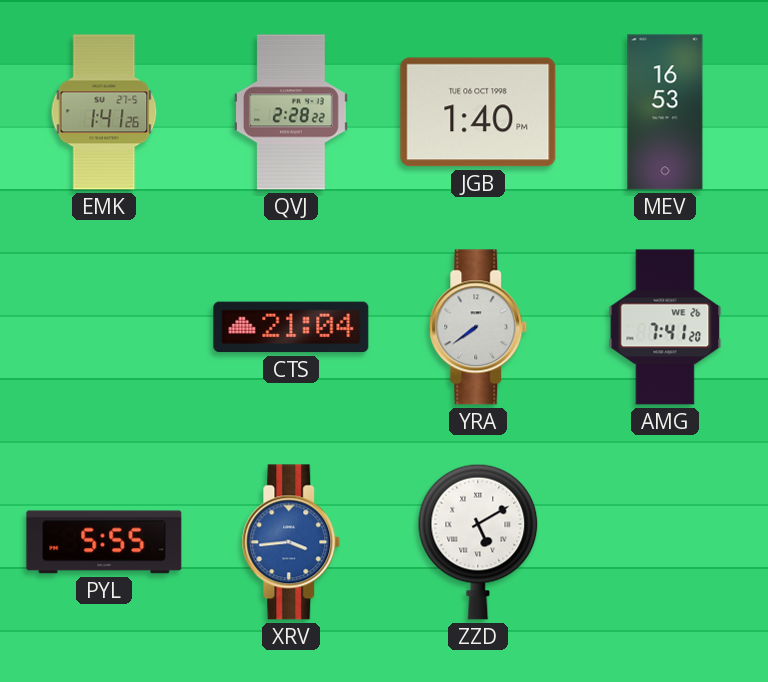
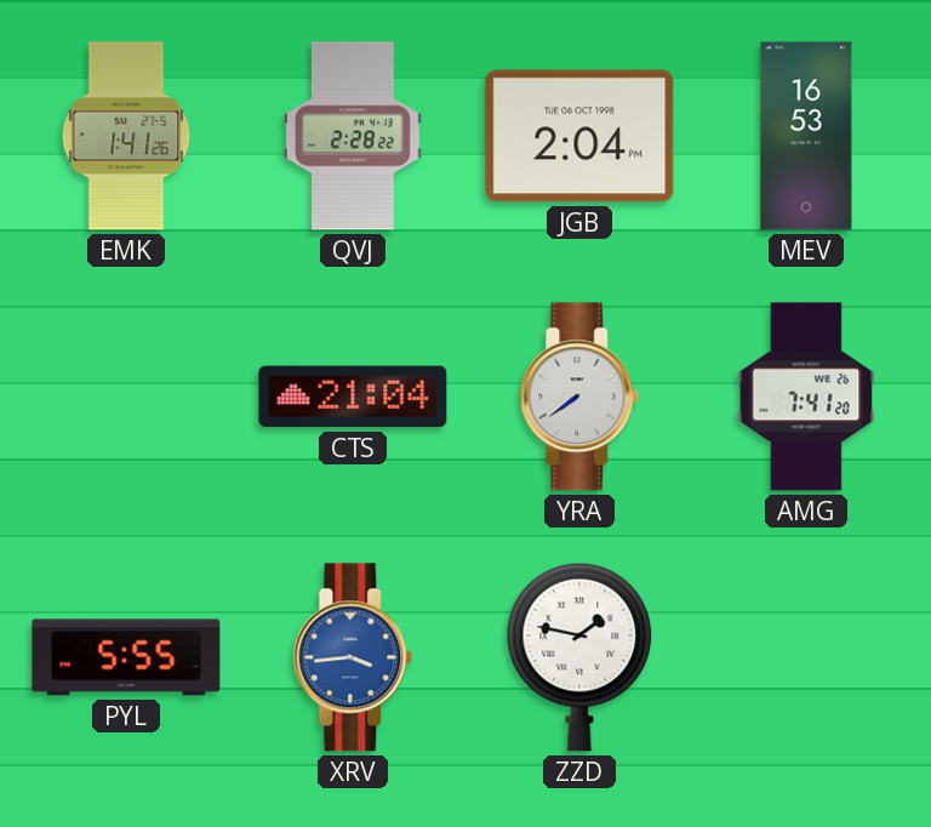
JGB: 1:40 -> 2:04 (579, 136)
ZZD: 5:10 -> 1:47 (579, 657)
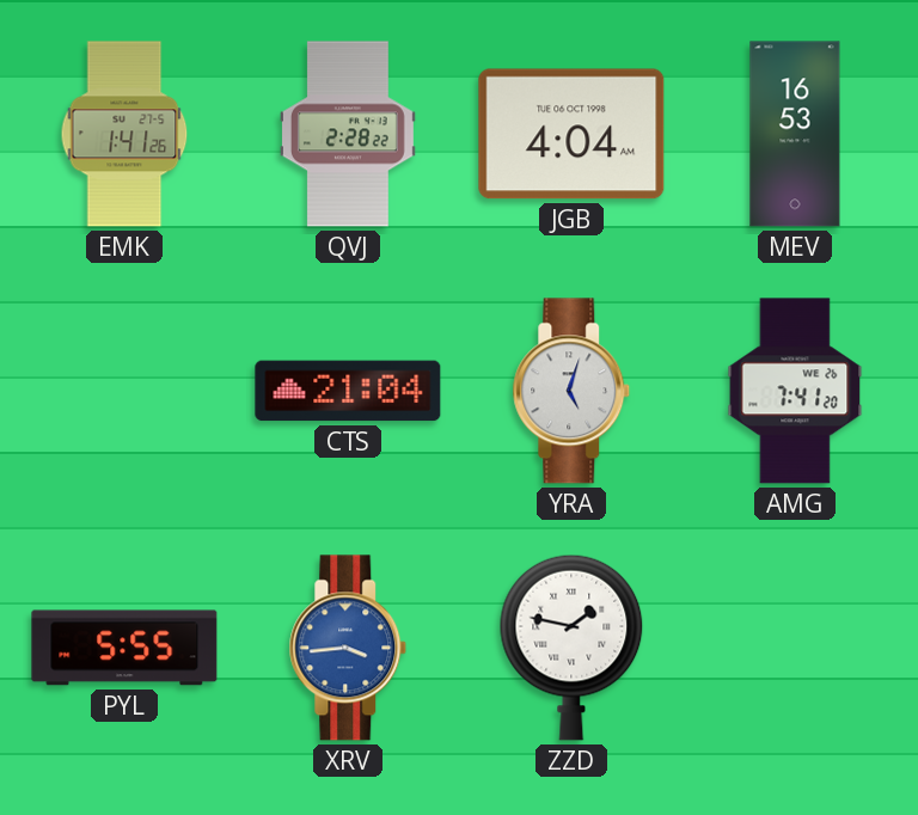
JGB: 2:04 -> 4:04 (571, 134)
YRA: 7:39 -> 5:03 (571, 391)
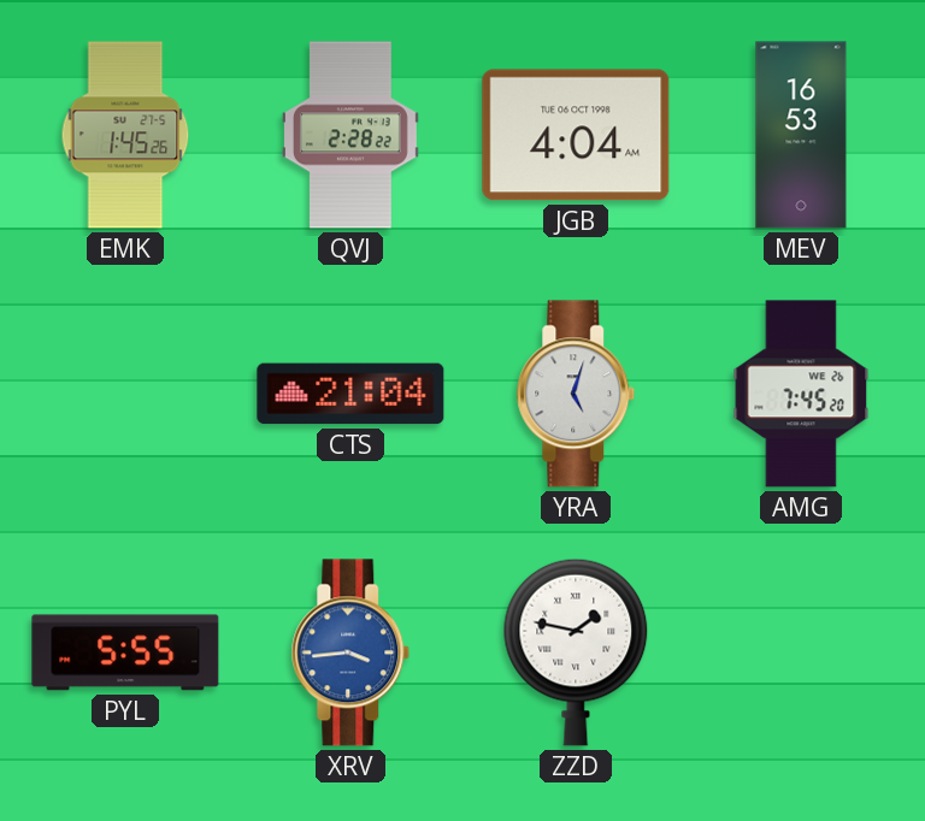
EMK: 1:41 -> 1:45 (125, 135)
AMG: 7:41 -> 7:45 (801, 394)
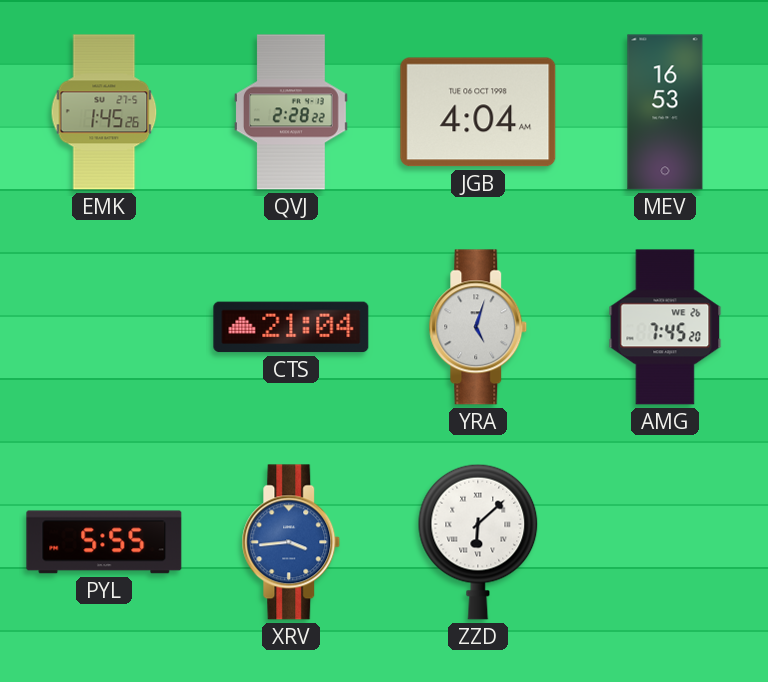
ZZD: 1:47 -> 6:08 (478, 542)
